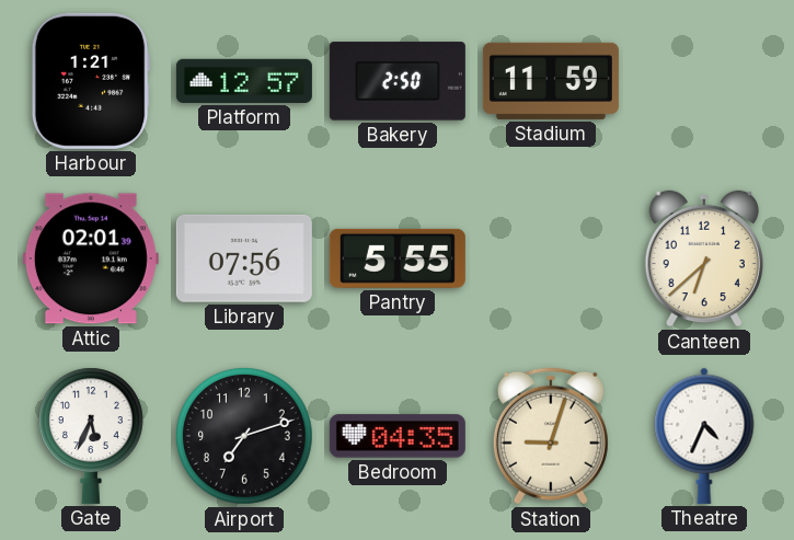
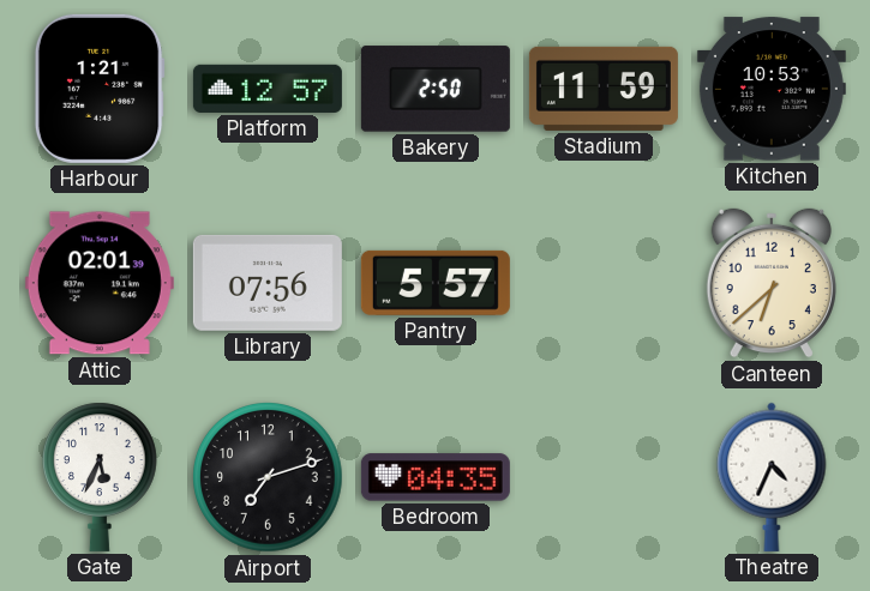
Kitchen: none -> 10:53 (772, 89)
Pantry: 5:55 -> 5:57 (436, 283)
Station: 9:03 -> none (551, 436)
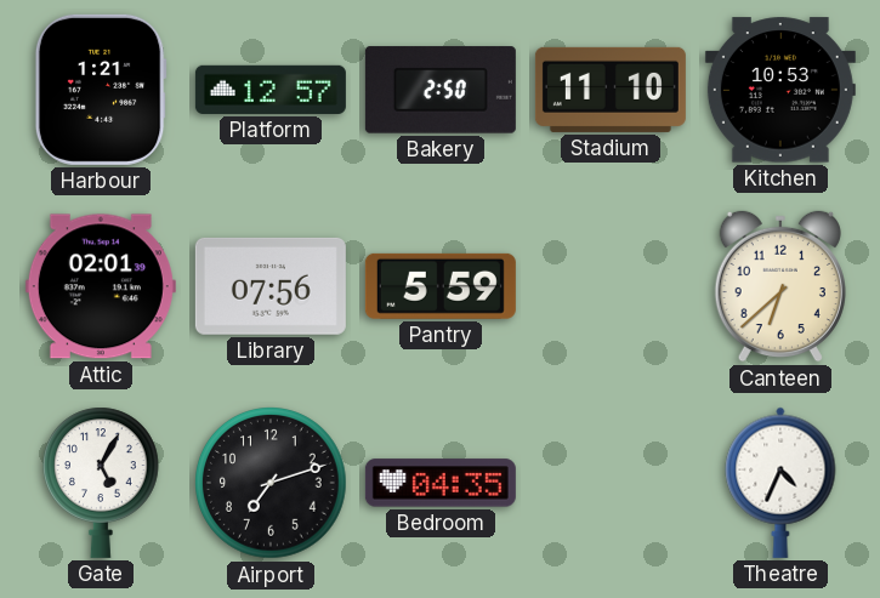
Stadium: 11:59 -> 11:10 (611, 90)
Pantry: 5:57 -> 5:59 (441, 286)
Gate: 5:34 -> 5:05 (101, 483)
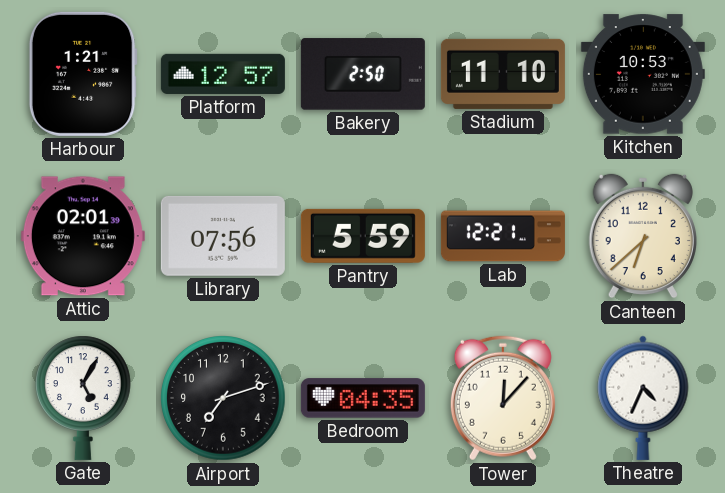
Lab: none -> 12:21 (503, 236)
Tower: none -> 12:07 (503, 398)
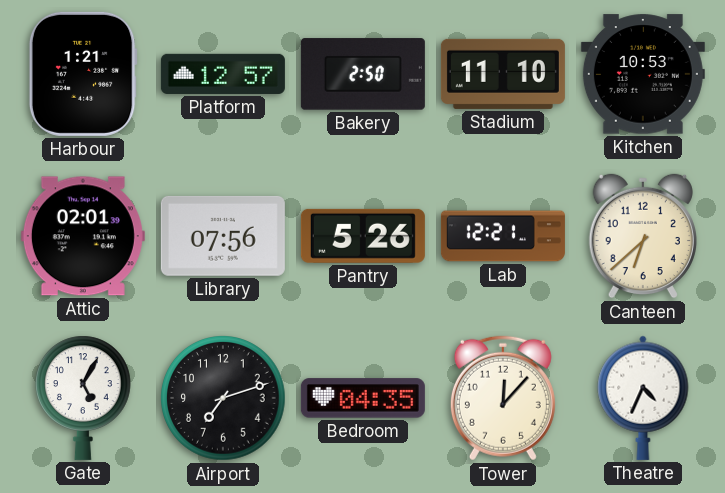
Pantry: 5:59 -> 5:26 (363, 236)
